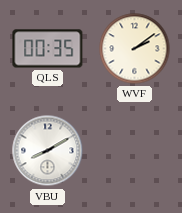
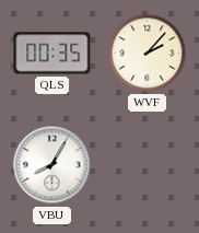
WVF: 2:09 -> 2:07 (148, 54)
VBU: 8:10 -> 8:05 (52, 165)
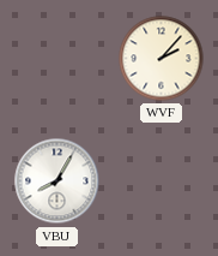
QLS: 00:35 -> none (52, 54)
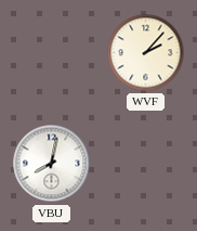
VBU: 8:05 -> 8:02 (52, 164)
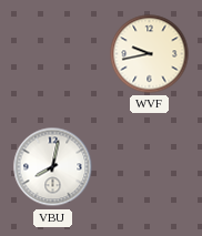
WVF: 2:07 -> 9:43 (150, 54)
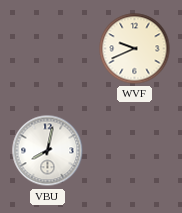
WVF: 9:43 -> 9:41 (135, 49)
